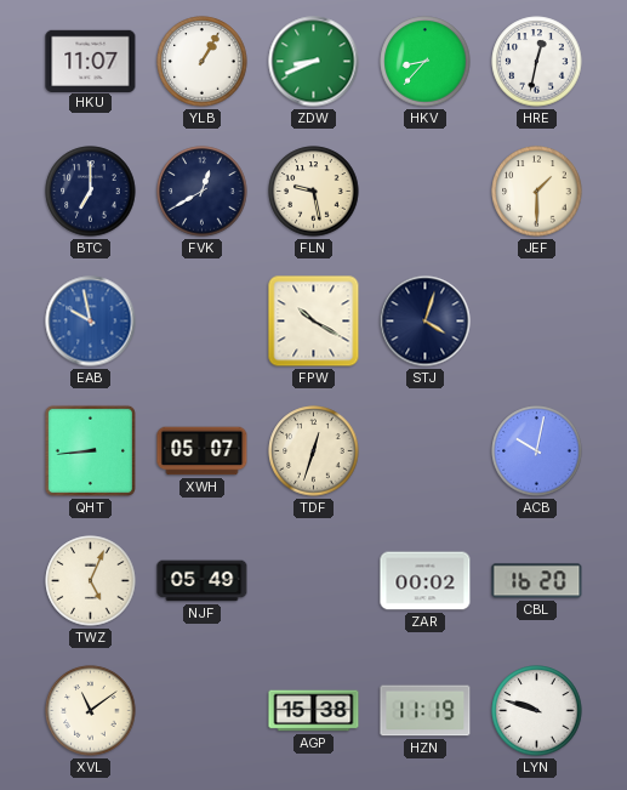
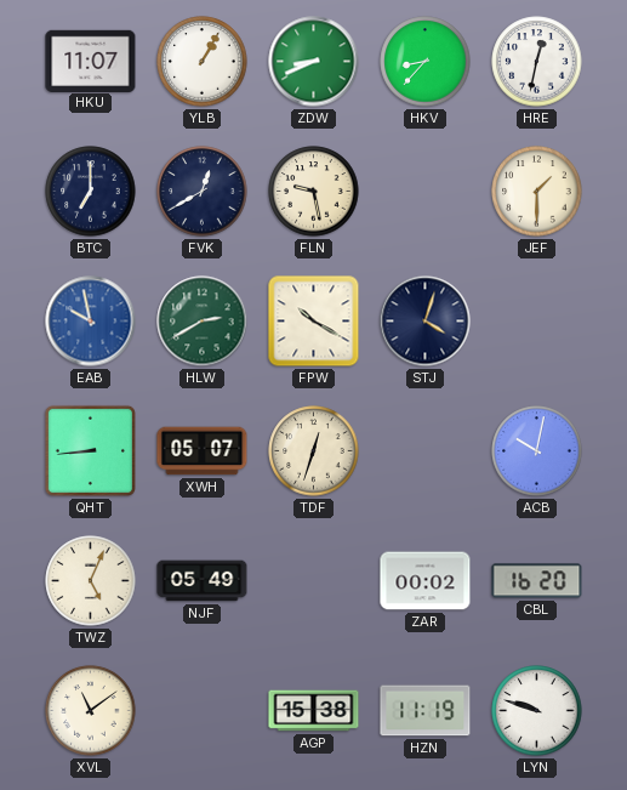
HLW: none -> 2:40 (203, 322)
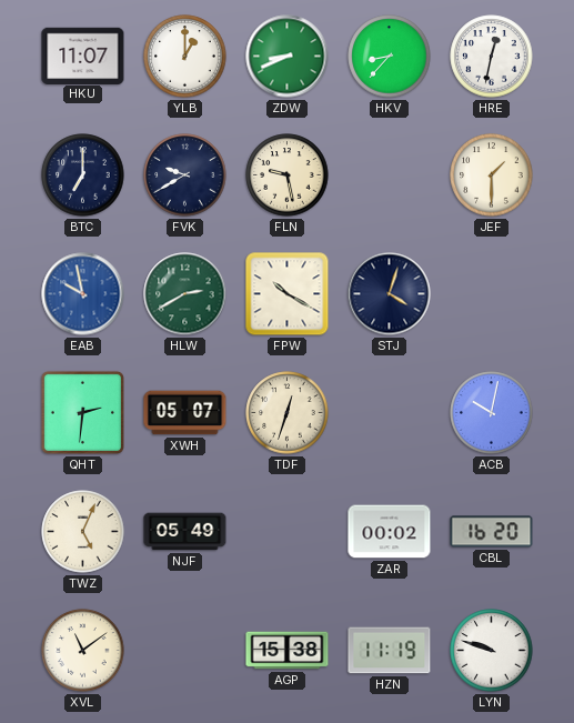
YLB: 1:05 -> 1:00 (185, 57)
FVK: 12:40 -> 9:40 (185, 175)
QHT: 8:44 -> 2:31 (82, 412)
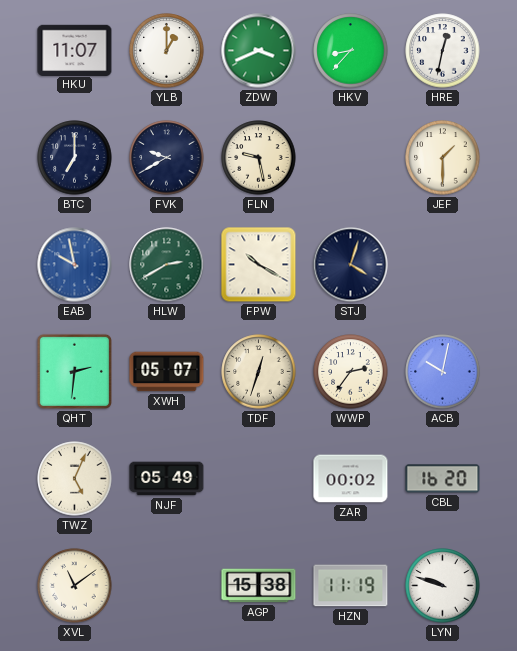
ZDW: 8:41 -> 3:41 (259, 51)
WWP: none -> 2:36 (351, 372)
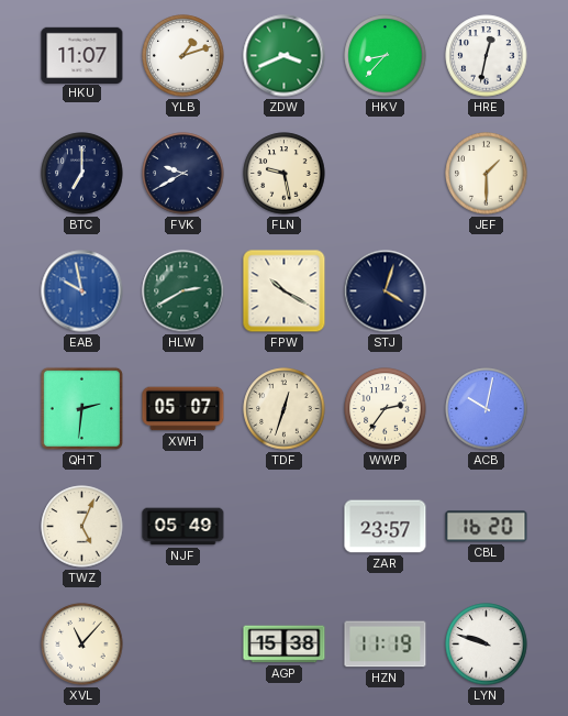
YLB: 1:00 -> 1:12 (183, 56)
ZAR: 00:02 -> 23:57 (386, 527)
XVL: 11:09 -> 11:07 (82, 645)
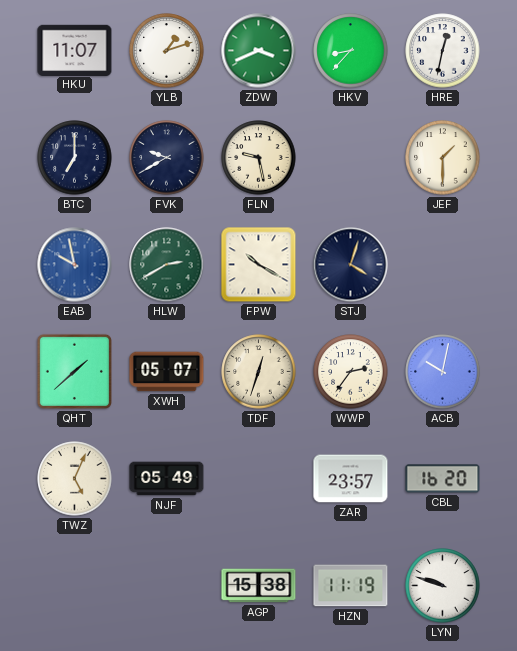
QHT: 2:31 -> 1:38 (74, 371)
XVL: 11:07 -> none (82, 645)
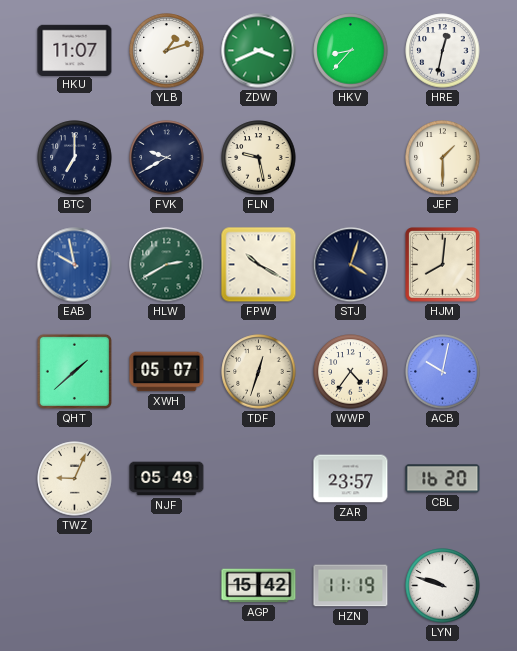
HJM: none -> 8:01 (443, 265)
WWP: 2:36 -> 4:36 (351, 372)
TWZ: 5:04 -> 9:04 (75, 479)
AGP: 15:38 -> 15:42 (259, 586)
